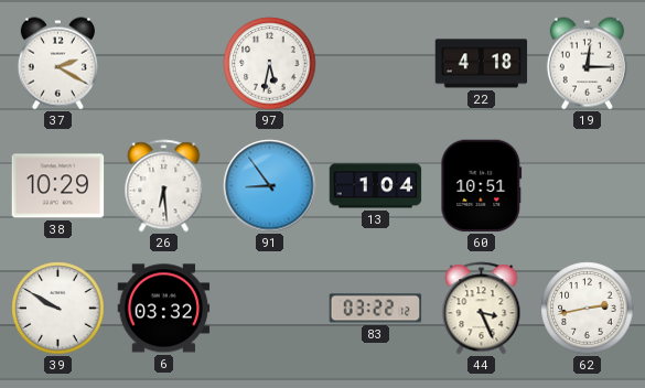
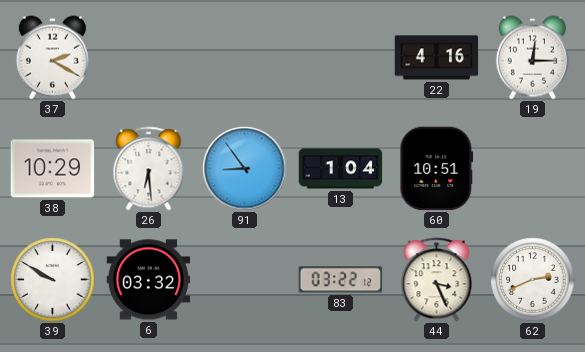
97: 5:32 -> none (270, 64)
22: 4:18 -> 4:16 (437, 58)
62: 2:43 -> 2:41 (533, 280)
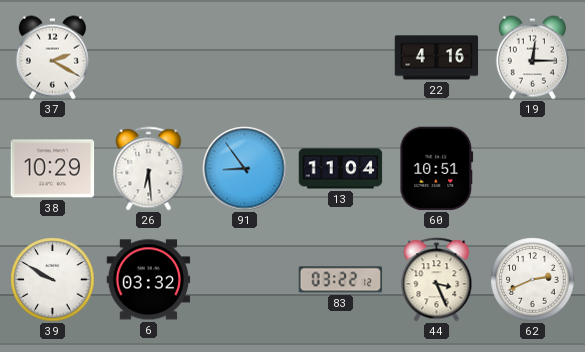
13: 1:04 -> 11:04 (341, 169)
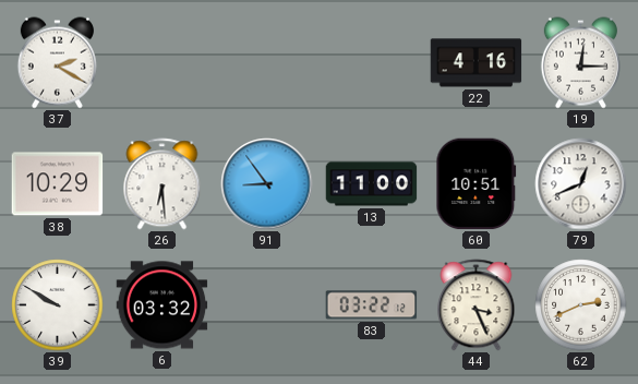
13: 11:04 -> 11:00 (372, 184)
79: none -> 12:41 (581, 184)
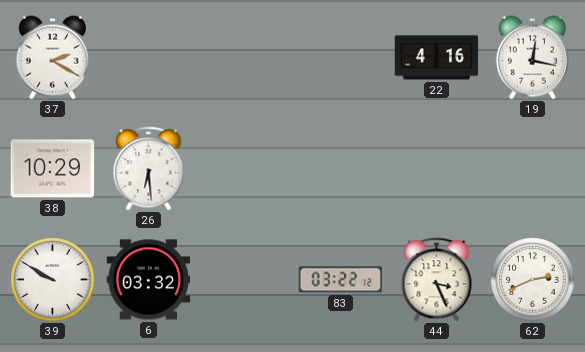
19: 12:15 -> 12:17 (532, 58)
91: 8:54 -> none (267, 184)
13: 11:00 -> none (372, 184)
60: 10:51 -> none (477, 184)
79: 12:41 -> none (581, 184)
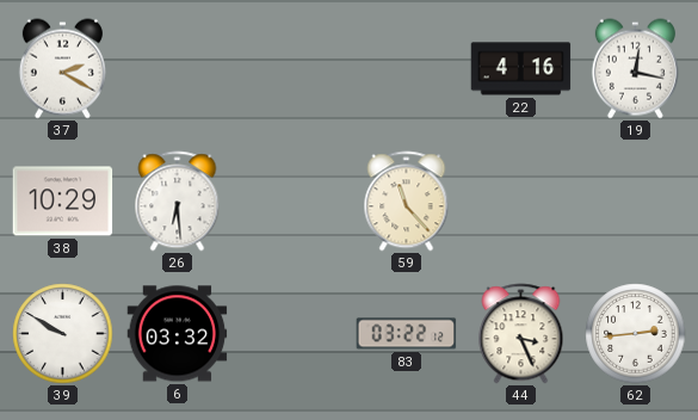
59: none -> 11:23 (407, 202)
62: 2:41 -> 2:44 (636, 334)
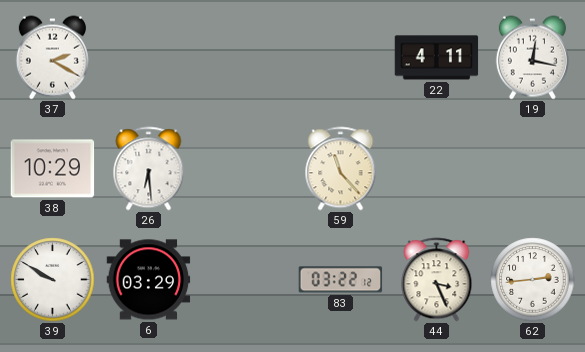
22: 4:16 -> 4:11 (437, 58)
6: 03:32 -> 03:29 (149, 280)
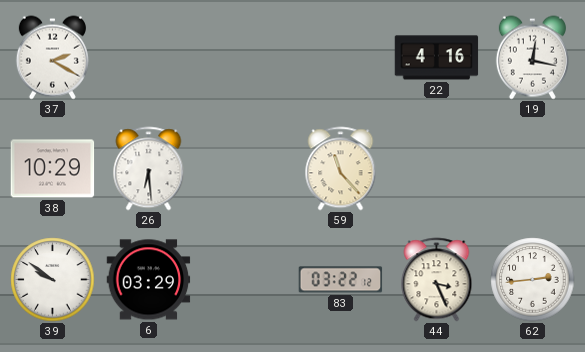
22: 4:11 -> 4:16 (437, 58)
39: 9:50 -> 9:51 (53, 280)
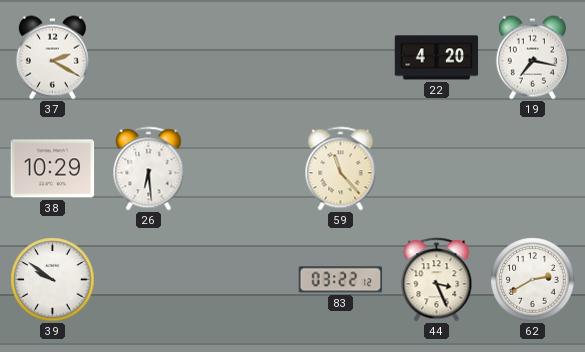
22: 4:16 -> 4:20 (437, 58)
19: 12:17 -> 7:17 (532, 58)
6: 03:29 -> none (149, 280)
62: 2:44 -> 2:40 (533, 280)
